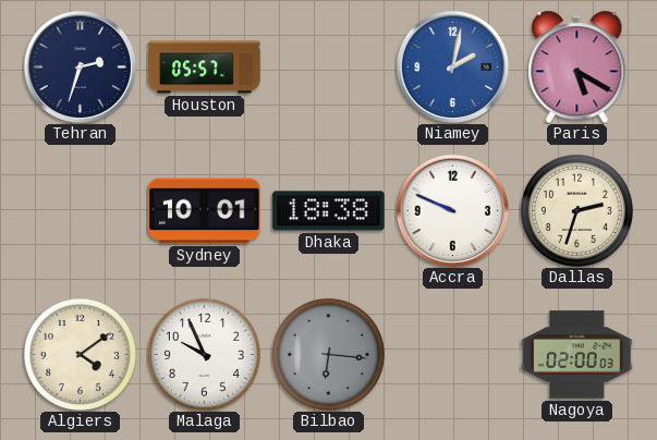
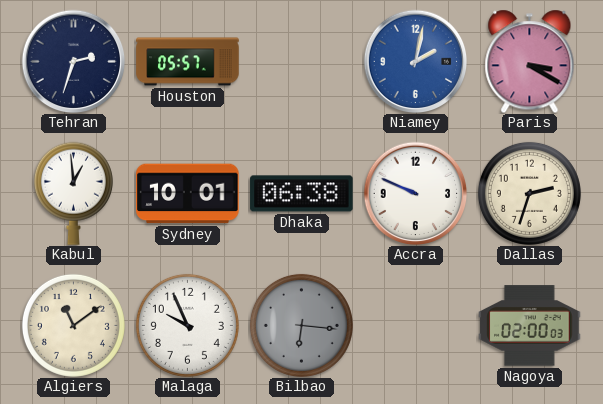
Paris: 5:20 -> 3:20 (530, 61)
Kabul: none -> 12:59 (73, 193)
Dhaka: 18:38 -> 06:38 (302, 194)
Algiers: 4:09 -> 11:09 (73, 325)
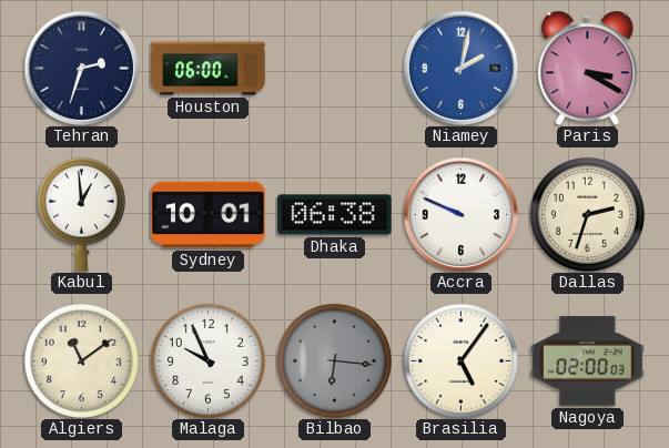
Houston: 05:57 -> 06:00 (209, 69)
Brasilia: none -> 5:06 (460, 360)
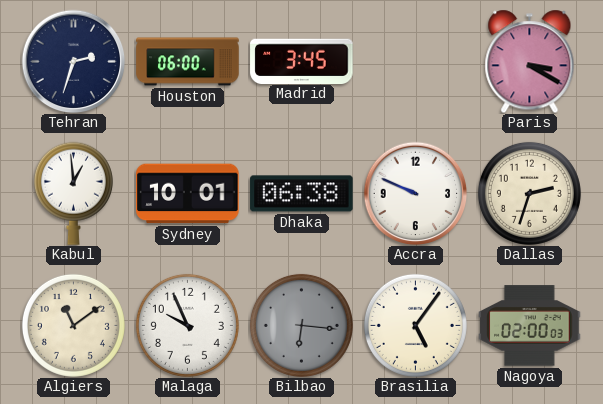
Madrid: none -> 3:45 (302, 61)
Niamey: 2:02 -> none (460, 68)
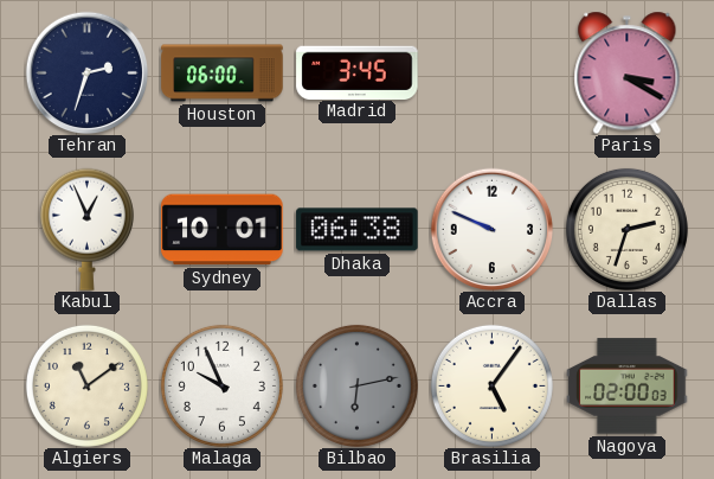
Kabul: 12:59 -> 12:56 (86, 229)
Bilbao: 6:16 -> 6:13 (356, 385)
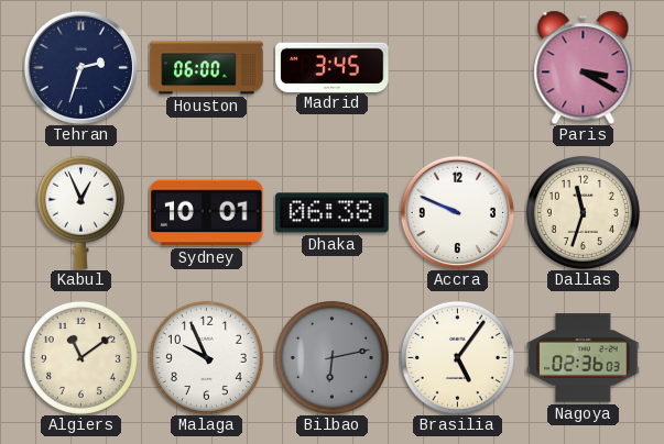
Dallas: 2:33 -> 11:33 (583, 212)
Nagoya: 02:00 -> 02:36 (584, 358)
